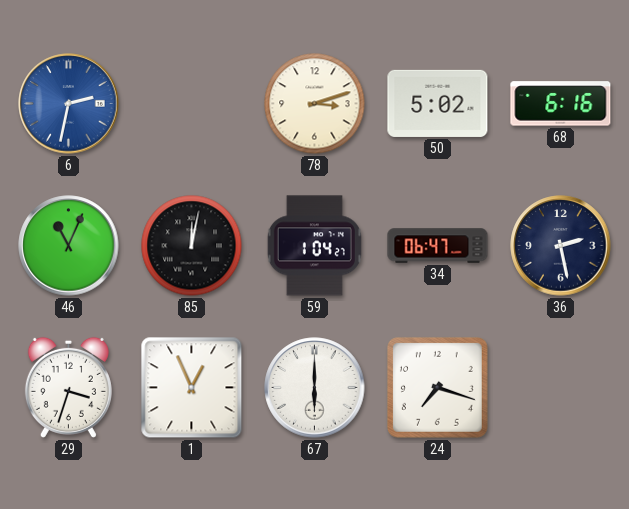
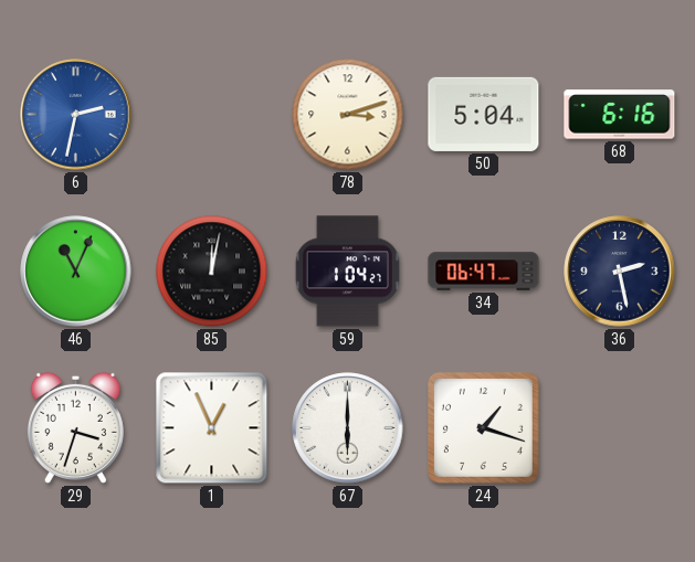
50: 5:02 -> 5:04 (484, 114)
24: 7:18 -> 1:18 (483, 427)
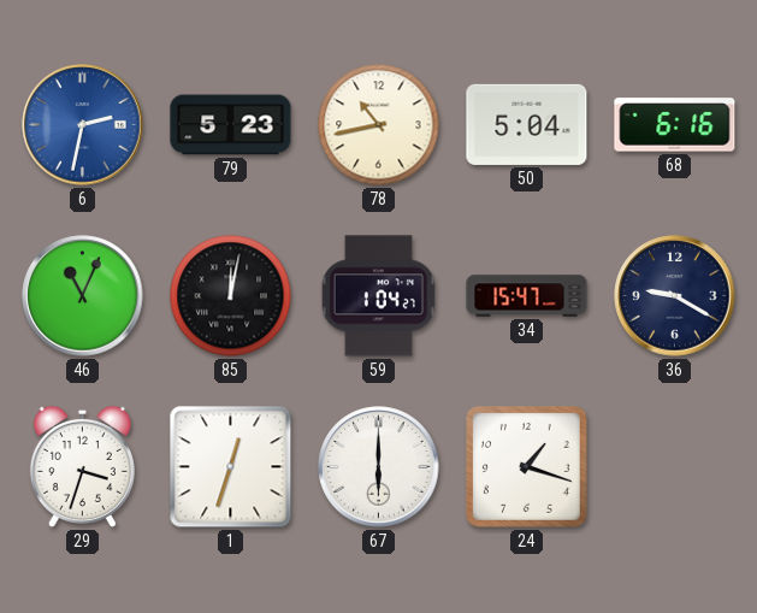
79: none -> 5:23 (231, 125)
78: 3:12 -> 10:43 (379, 125)
34: 06:47 -> 15:47 (527, 296)
36: 2:28 -> 9:20 (675, 296)
1: 12:56 -> 12:33 (231, 467)
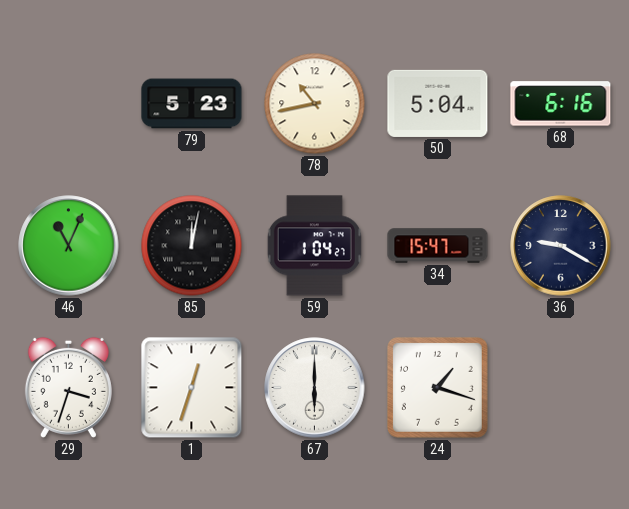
6: 2:32 -> none (83, 125)
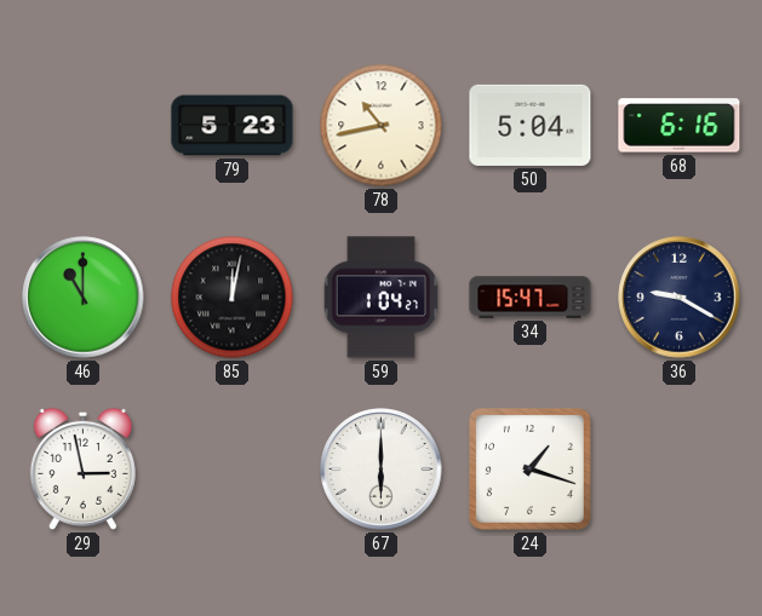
46: 11:04 -> 11:00 (84, 298)
29: 3:33 -> 2:58 (82, 468)
1: 12:33 -> none (192, 388)
